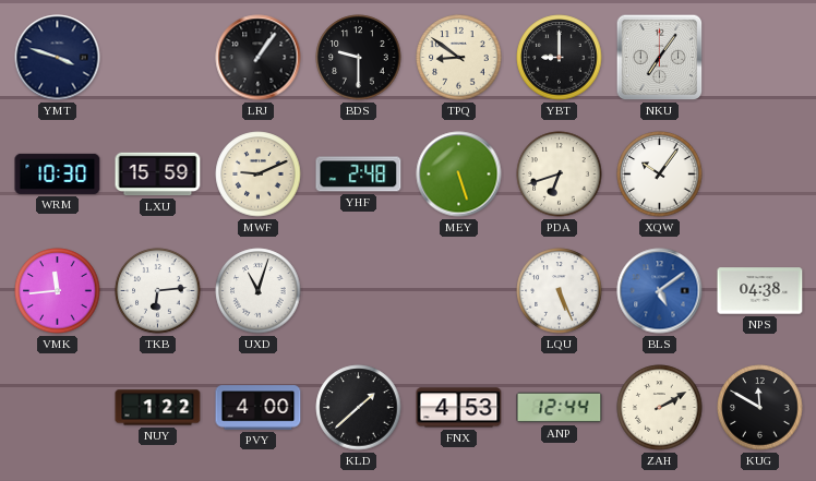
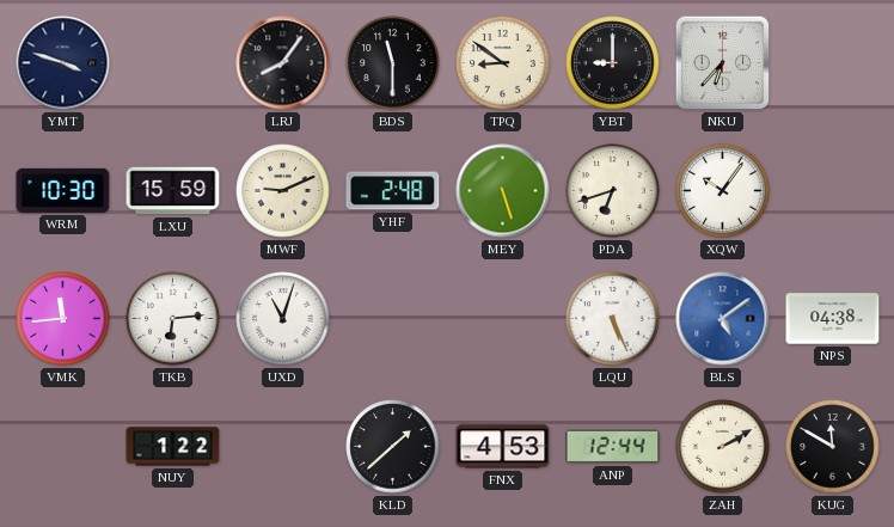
LRJ: 1:06 -> 8:06 (283, 63)
BDS: 9:30 -> 11:30 (393, 63)
NKU: 7:06 -> 6:37 (723, 63)
PVY: 4:00 -> none (259, 408)
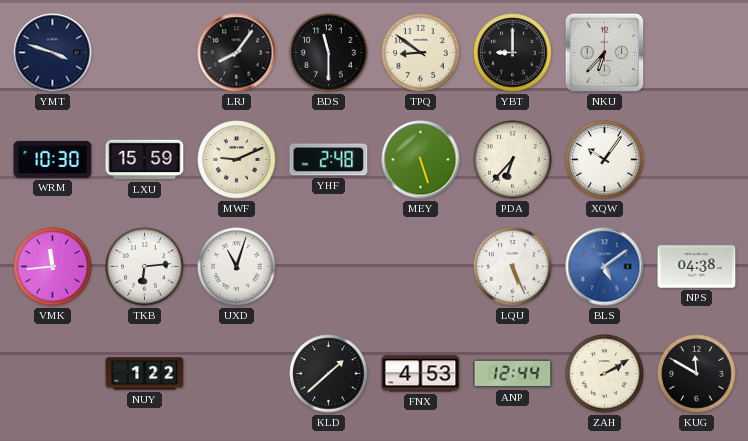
PDA: 6:42 -> 6:37 (513, 160)
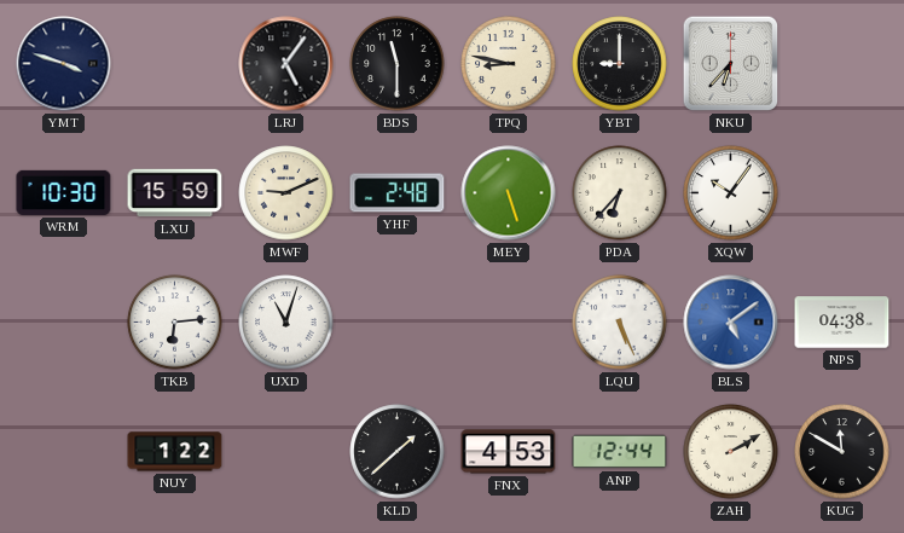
LRJ: 8:06 -> 5:06 (286, 64)
TPQ: 8:51 -> 8:47 (509, 64)
VMK: 11:44 -> none (53, 267)
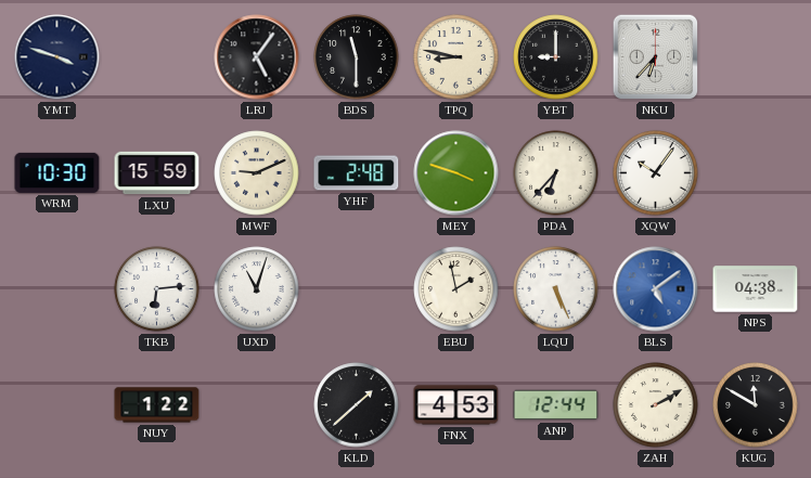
MEY: 5:27 -> 3:48 (456, 173)
EBU: none -> 1:58 (456, 289)
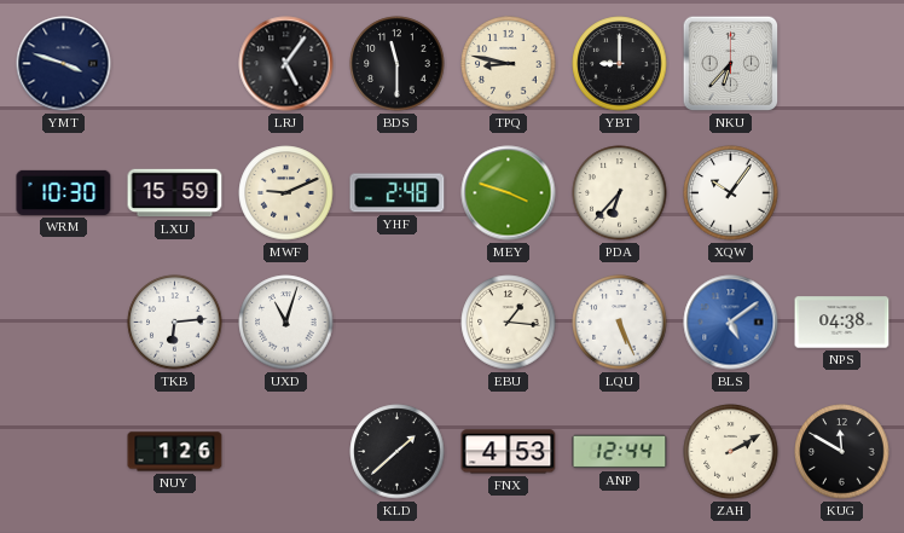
EBU: 1:58 -> 1:16 (509, 323)
NUY: 1:22 -> 1:26 (175, 452)
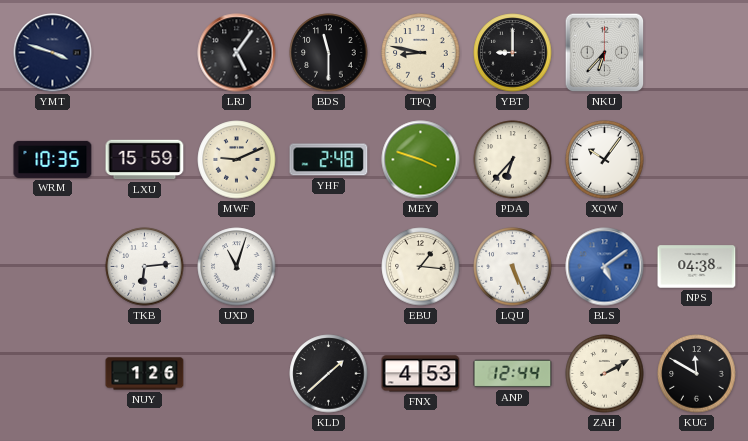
WRM: 10:30 -> 10:35 (53, 159)
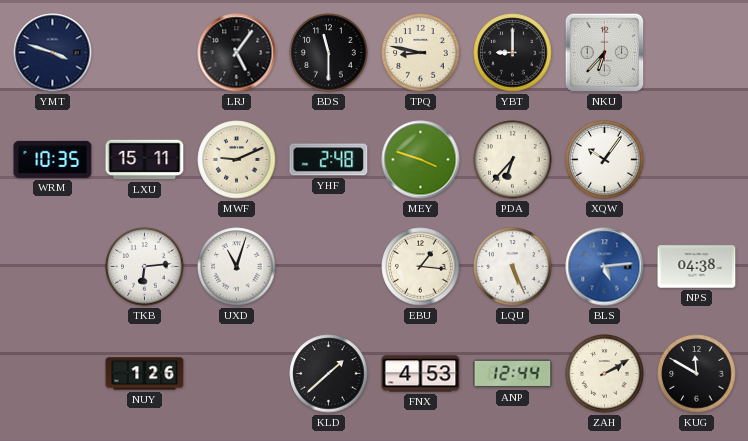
LXU: 15:59 -> 15:11 (145, 160)
BLS: 5:09 -> 5:14 (605, 267)
